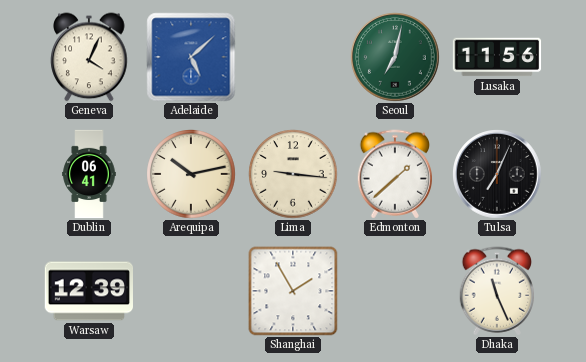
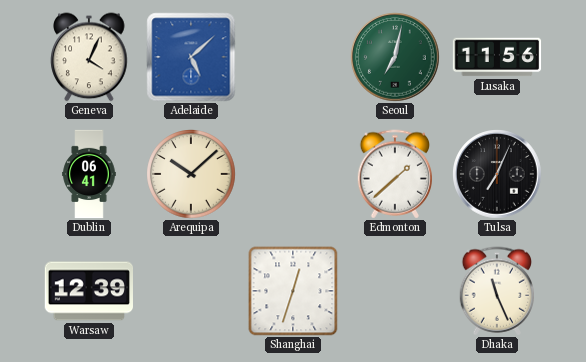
Arequipa: 10:13 -> 10:08 (191, 174)
Lima: 9:16 -> none (293, 174)
Shanghai: 1:55 -> 12:33 (293, 291)
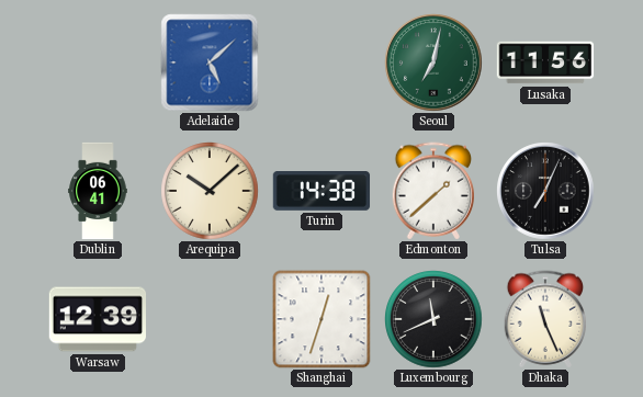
Geneva: 4:04 -> none (89, 57)
Turin: none -> 14:38 (321, 192)
Luxembourg: none -> 11:41 (433, 319)
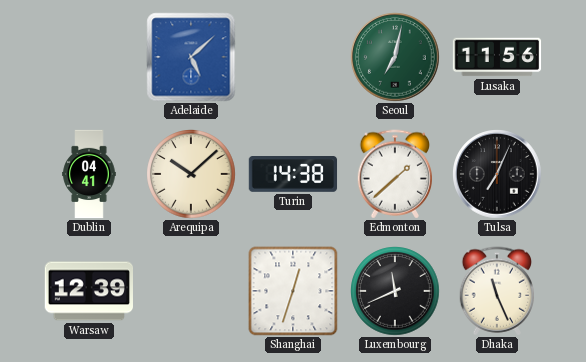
Dublin: 06:41 -> 04:41 (89, 174)
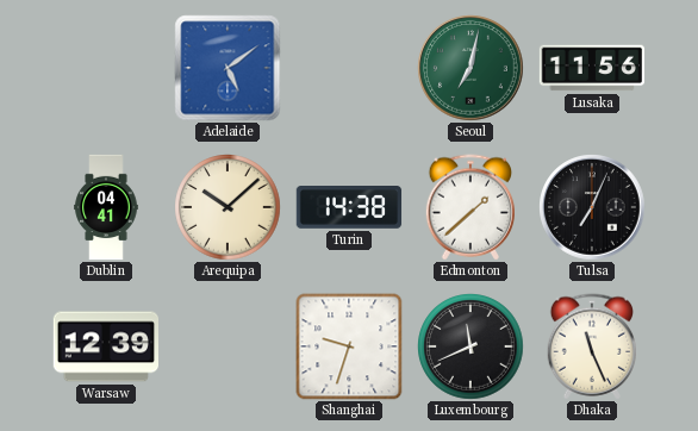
Adelaide: 5:08 -> 5:09 (228, 68)
Shanghai: 12:33 -> 9:33 (349, 346)
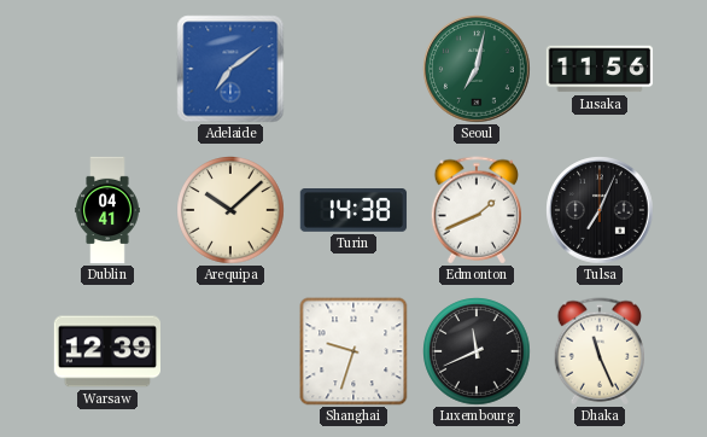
Adelaide: 5:09 -> 7:09 (230, 69)
Edmonton: 1:38 -> 1:41 (475, 210)
